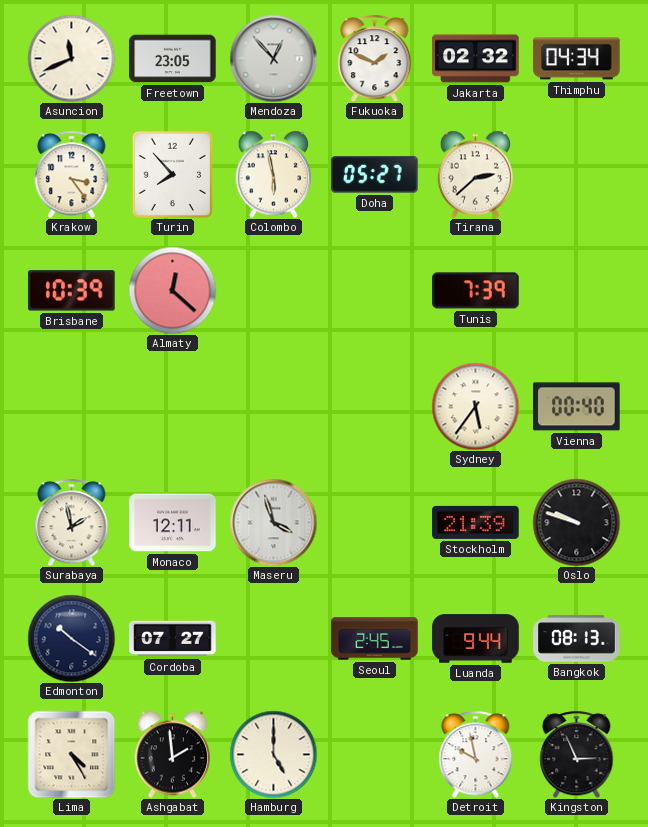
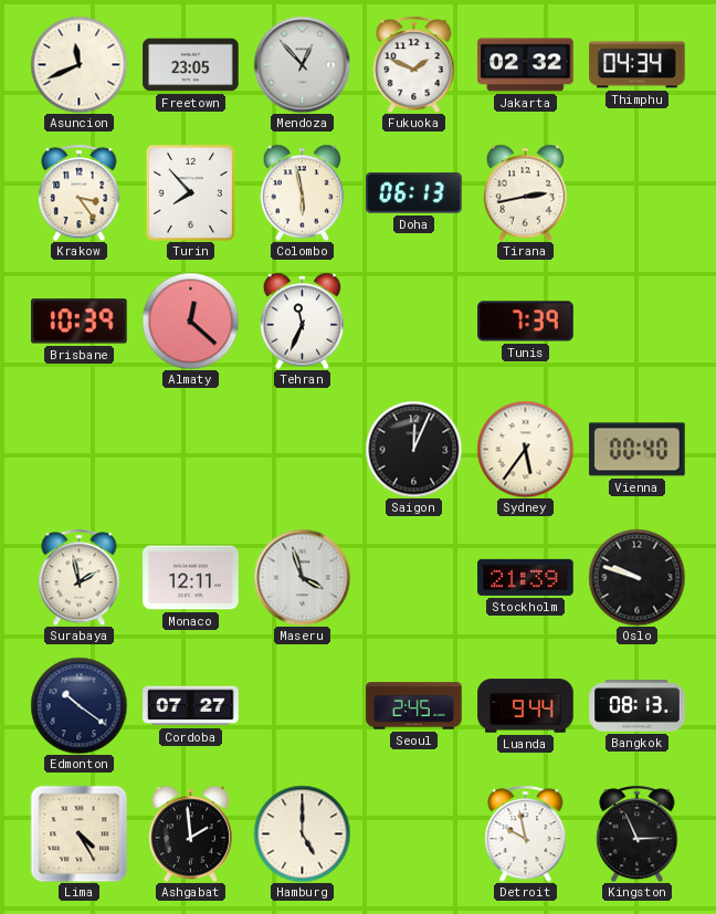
Doha: 05:27 -> 06:13 (414, 193)
Tirana: 2:38 -> 2:43 (526, 192)
Tehran: none -> 11:34 (303, 321)
Saigon: none -> 12:04 (413, 449)
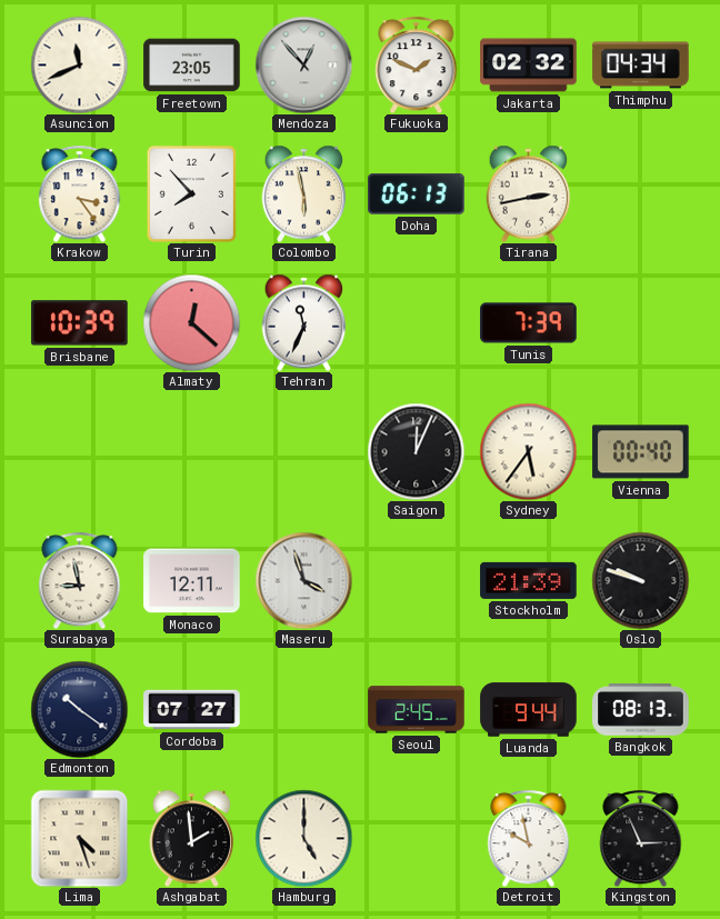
Surabaya: 1:58 -> 8:58 (80, 580)
Lima: 4:25 -> 4:27 (79, 838)
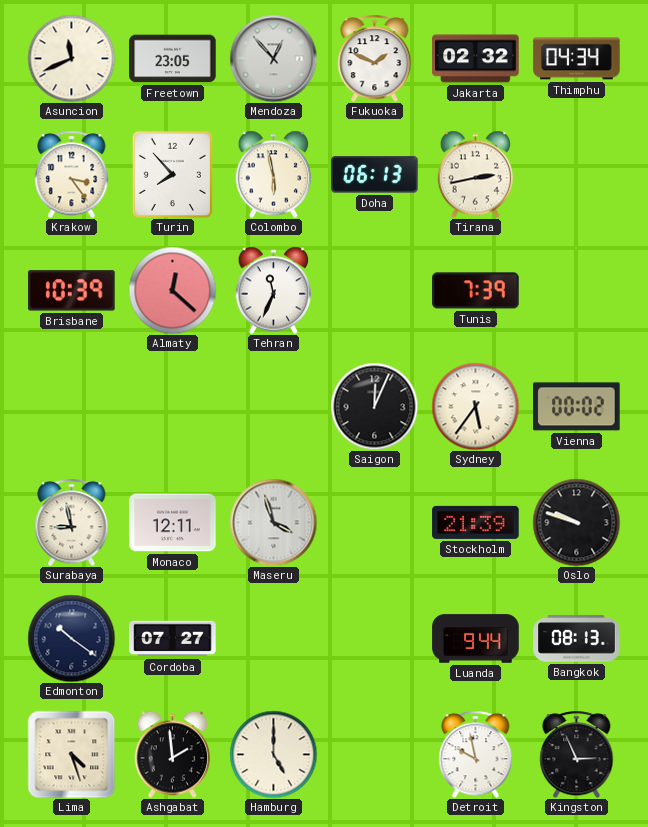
Vienna: 00:40 -> 00:02 (577, 407)
Seoul: 2:45 -> none (417, 710)
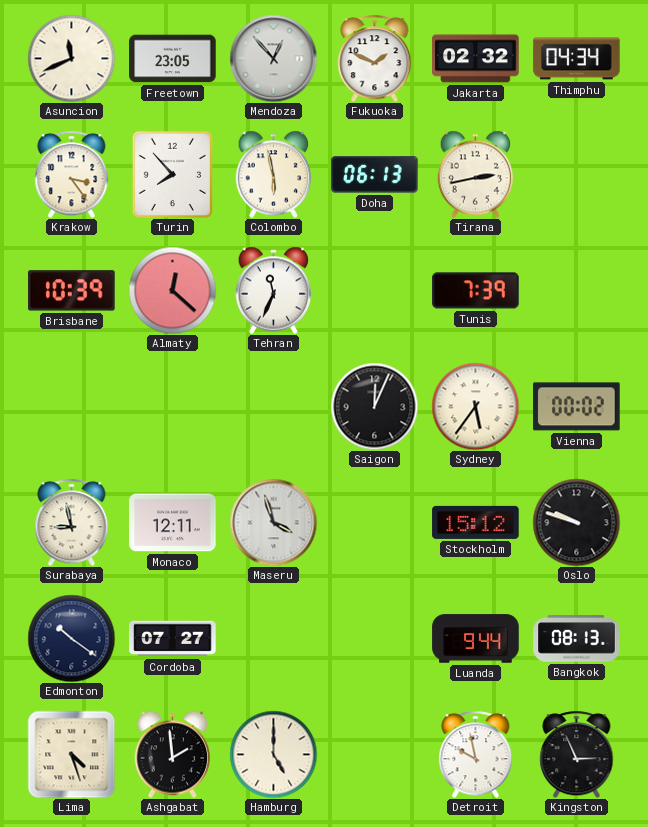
Stockholm: 21:39 -> 15:12 (476, 522)
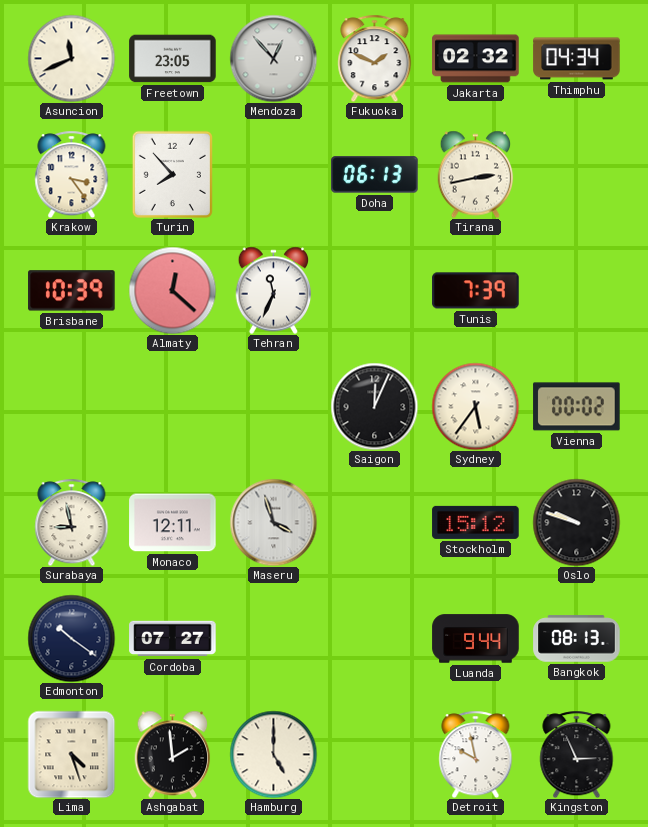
Colombo: 5:58 -> none (274, 174)
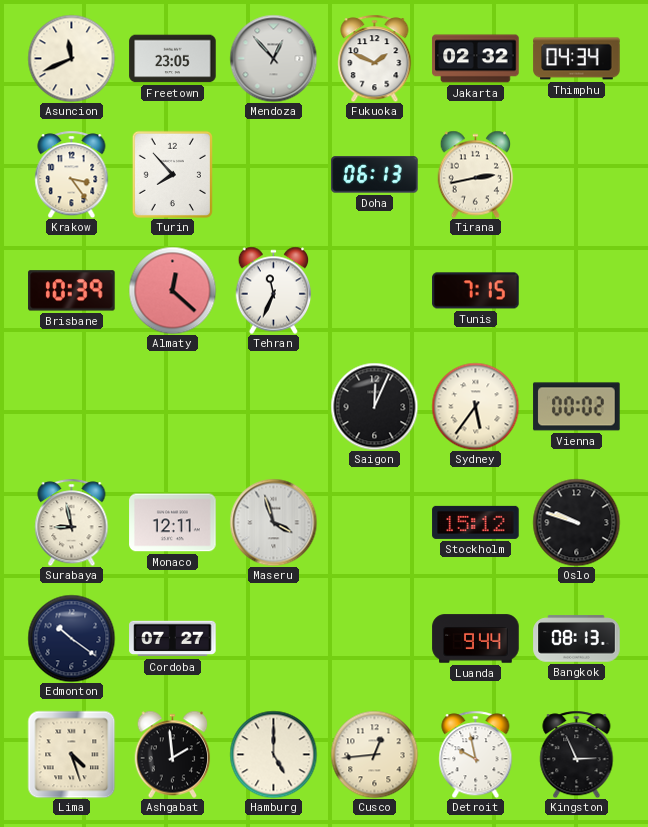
Tunis: 7:39 -> 7:15 (476, 291)
Cusco: none -> 12:44 (374, 754)
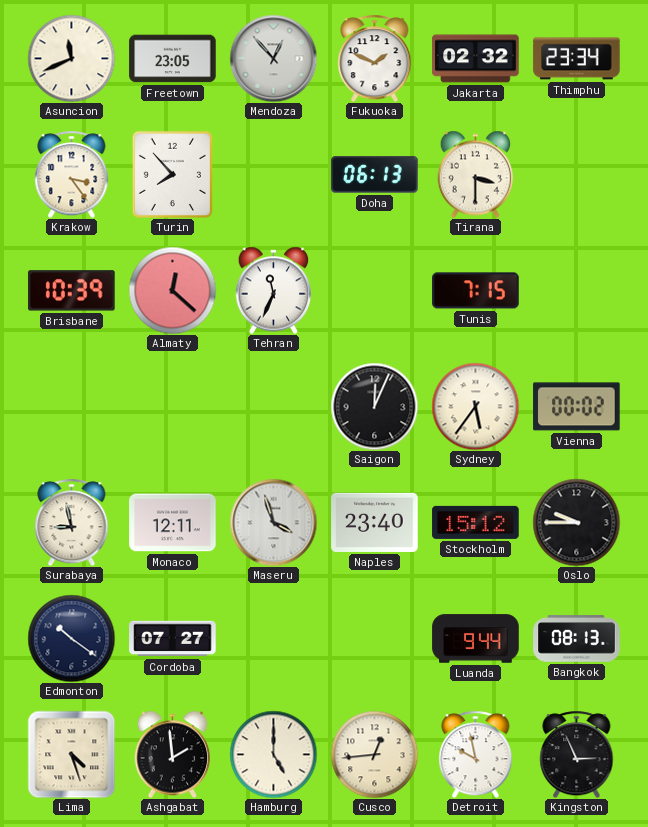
Thimphu: 04:34 -> 23:34 (577, 59)
Tirana: 2:43 -> 3:30 (476, 174)
Naples: none -> 23:40 (375, 522)
Oslo: 9:48 -> 9:45 (576, 522)
